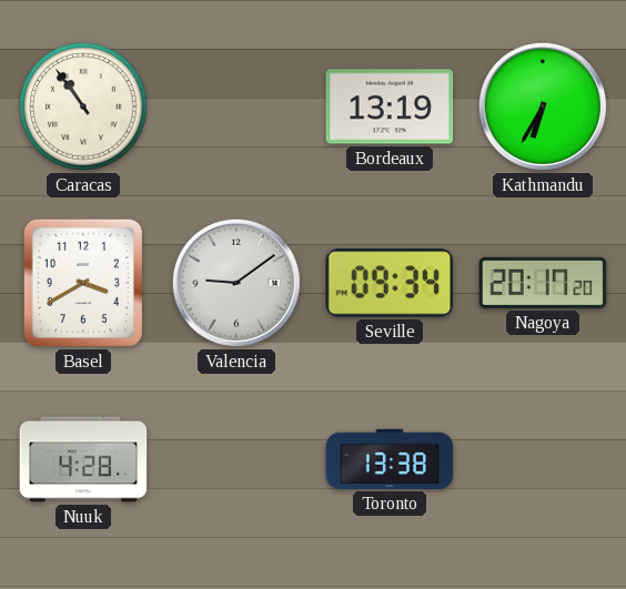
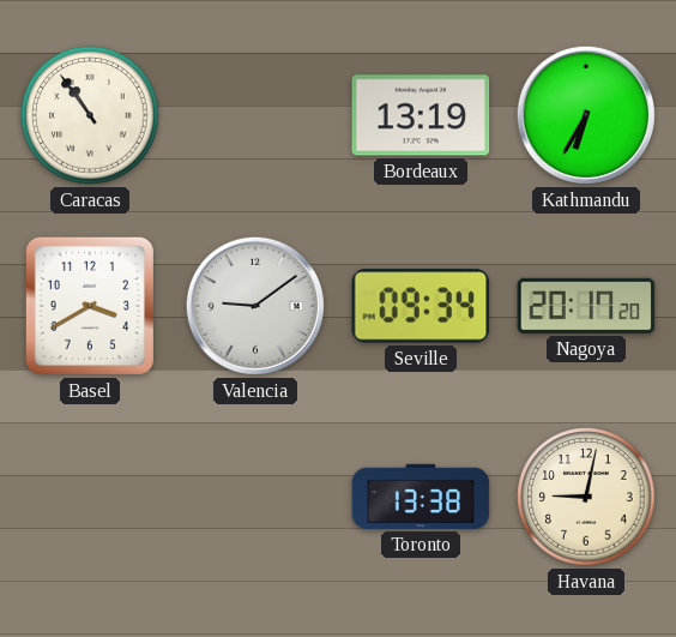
Nuuk: 4:28 -> none (83, 459)
Havana: none -> 9:02 (586, 497)
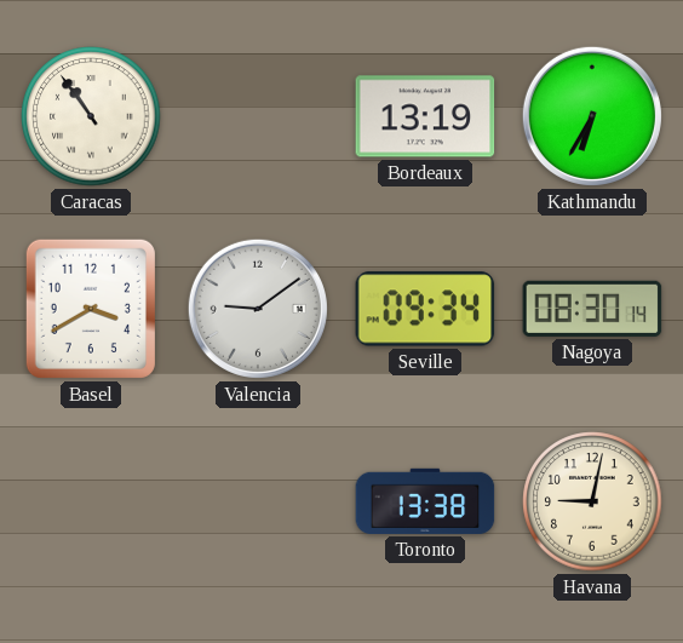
Nagoya: 20:17 -> 08:30 (592, 309)
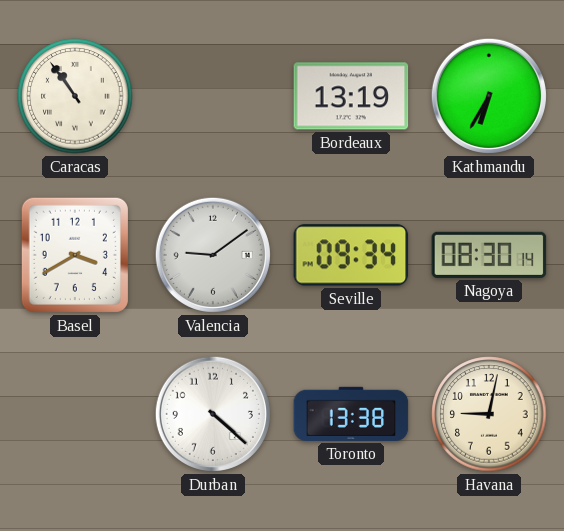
Durban: none -> 4:22 (213, 414)
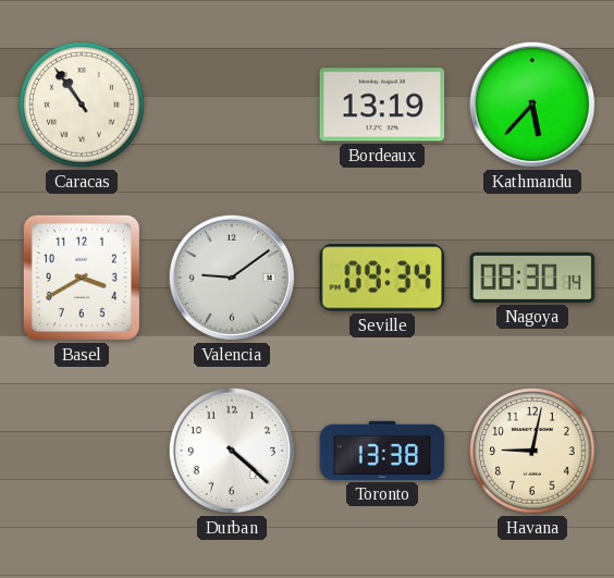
Kathmandu: 6:35 -> 5:37 (532, 104)
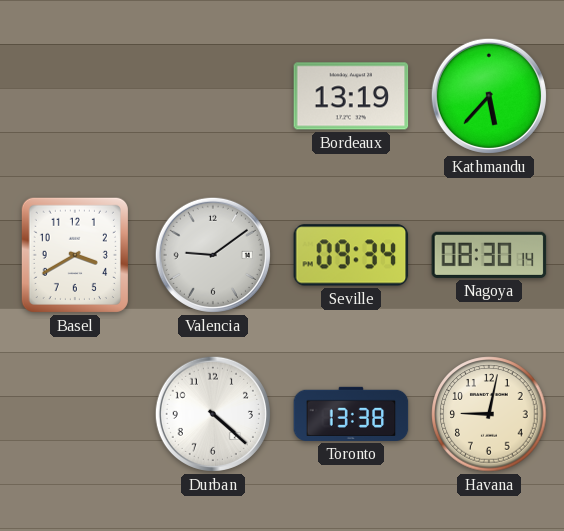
Caracas: 10:54 -> none (82, 104)
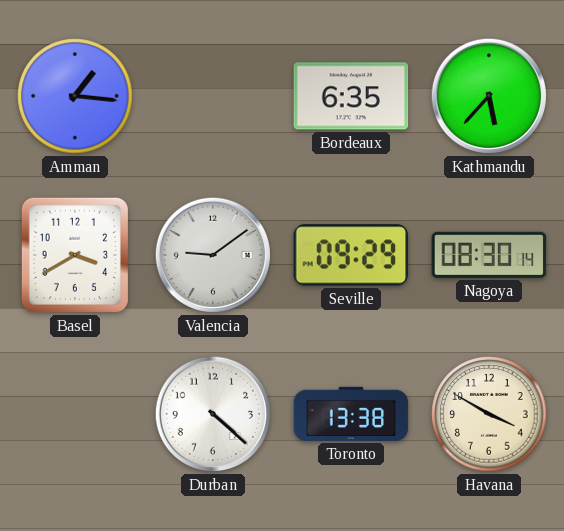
Amman: none -> 1:16 (75, 96)
Bordeaux: 13:19 -> 6:35 (351, 96)
Seville: 09:34 -> 09:29 (351, 255)
Havana: 9:02 -> 3:50 (489, 414)
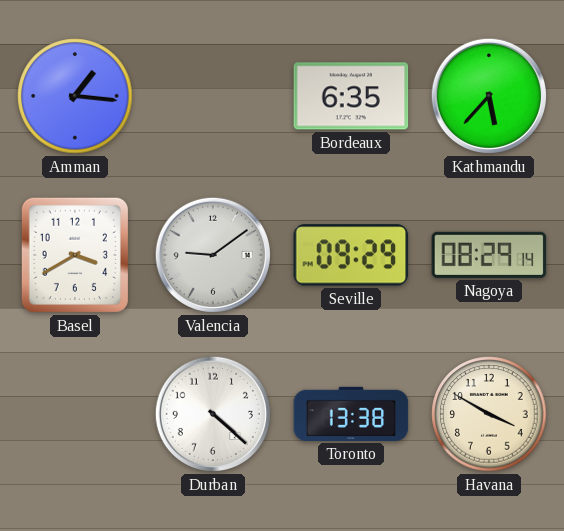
Nagoya: 08:30 -> 08:29 (489, 255)
